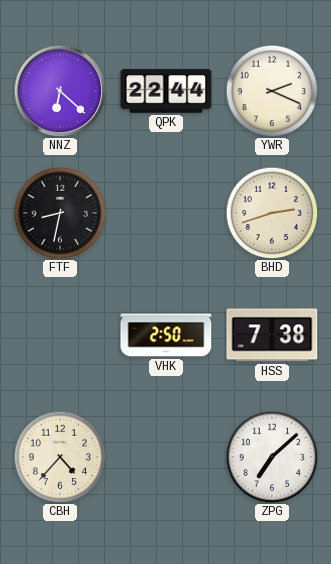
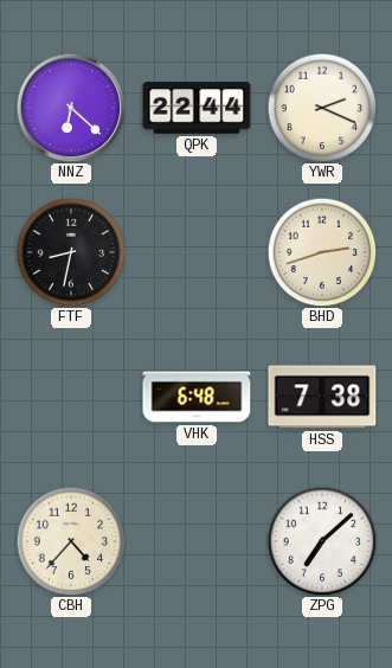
VHK: 2:50 -> 6:48 (197, 397)
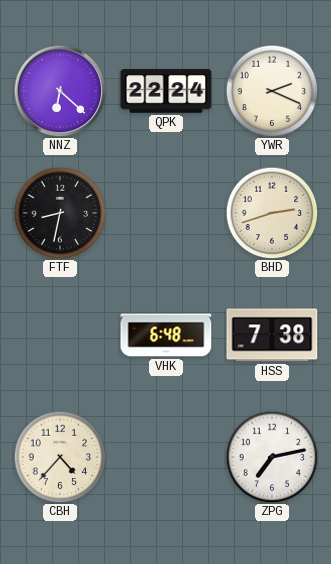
QPK: 22:44 -> 22:24 (166, 91)
ZPG: 7:08 -> 7:13 (272, 457)
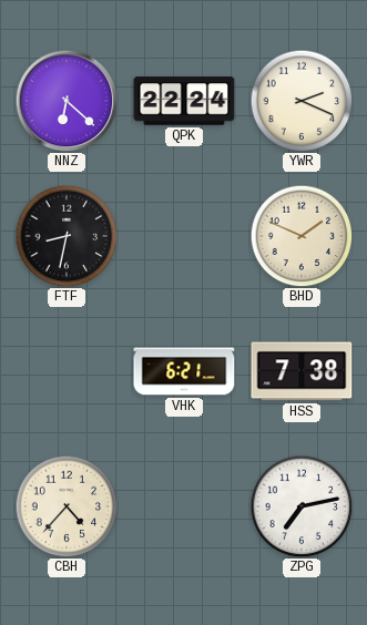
BHD: 2:42 -> 1:49 (302, 236)
VHK: 6:48 -> 6:21 (184, 371)
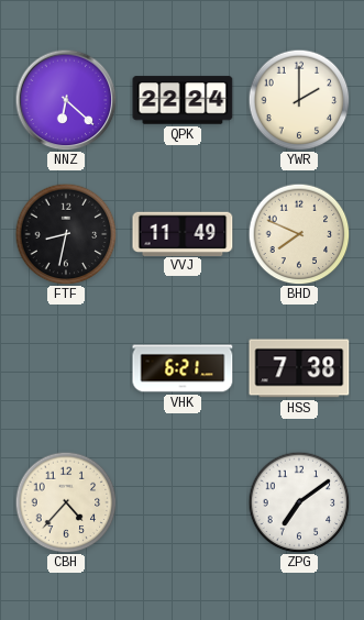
YWR: 2:19 -> 2:00 (299, 100)
VVJ: none -> 11:49 (183, 233)
BHD: 1:49 -> 7:49 (299, 234)
ZPG: 7:13 -> 7:09 (299, 502)
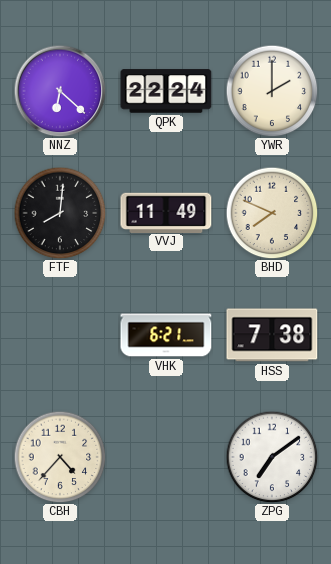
FTF: 8:32 -> 8:01 (60, 213)
